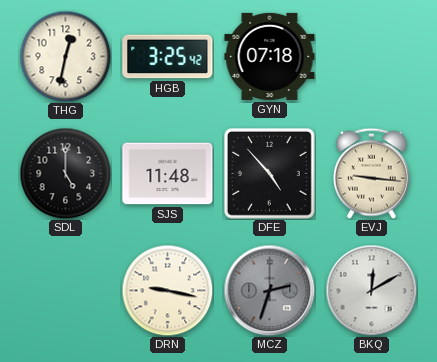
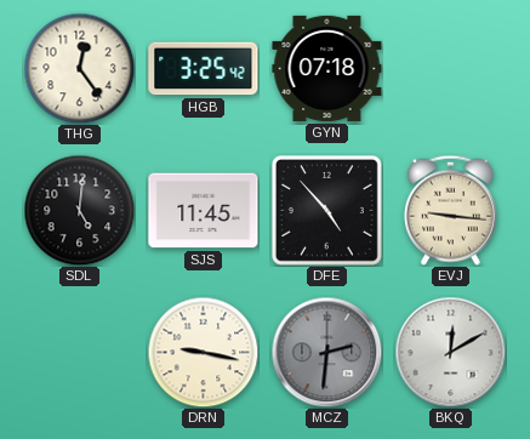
THG: 12:32 -> 12:24 (79, 68)
SDL: 5:00 -> 5:01 (79, 210)
SJS: 11:48 -> 11:45 (204, 211)
MCZ: 2:33 -> 2:31 (326, 352)
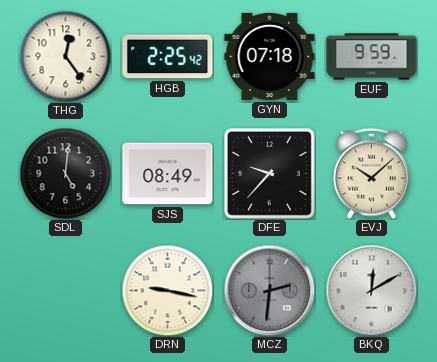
HGB: 3:25 -> 2:25 (168, 57)
EUF: none -> 9:59 (372, 57)
SJS: 11:45 -> 08:49 (168, 174)
DFE: 4:53 -> 9:37 (269, 173)
EVJ: 9:16 -> 10:08 (371, 173)
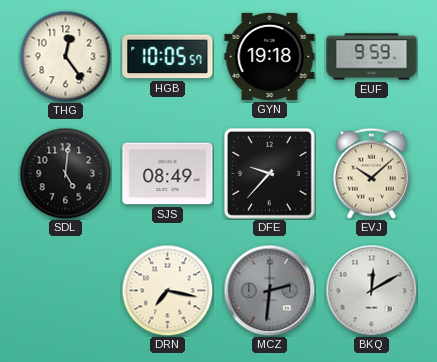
HGB: 2:25 -> 10:05 (168, 57)
GYN: 07:18 -> 19:18 (270, 56)
DRN: 9:17 -> 7:17 (167, 290)
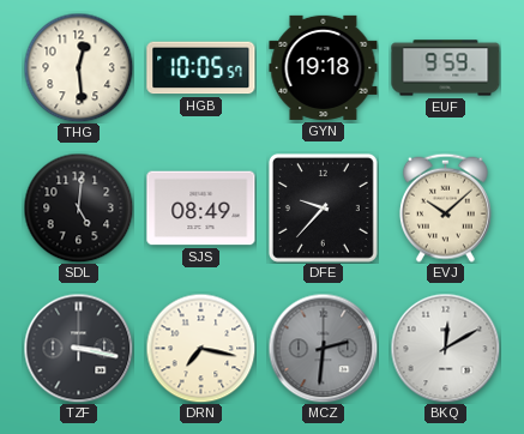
THG: 12:24 -> 12:29 (78, 67)
TZF: none -> 3:17 (78, 348)
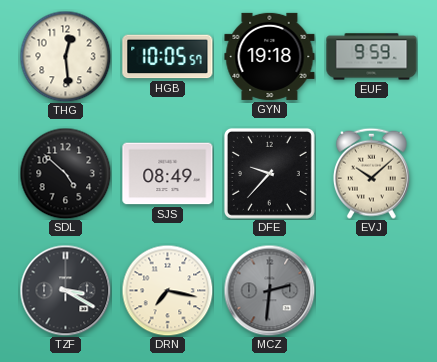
SDL: 5:01 -> 4:52 (65, 173)
TZF: 3:17 -> 3:20 (65, 290)
BKQ: 12:10 -> none (445, 348)
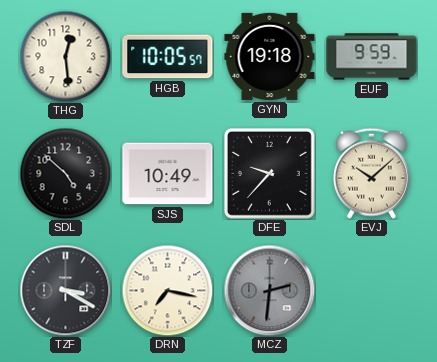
SJS: 08:49 -> 10:49 (168, 174)
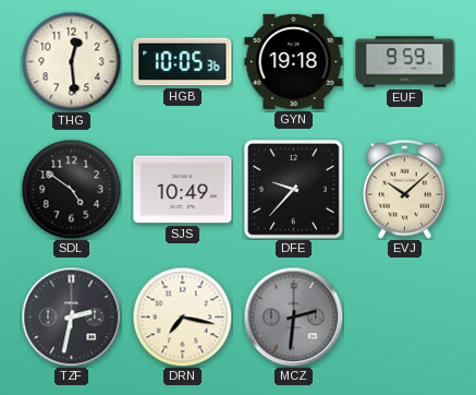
HGB: 10:05:57 -> 10:05:36 (183, 62)
SDL: 4:52 -> 4:51 (71, 189)
TZF: 3:20 -> 2:32 (71, 316)
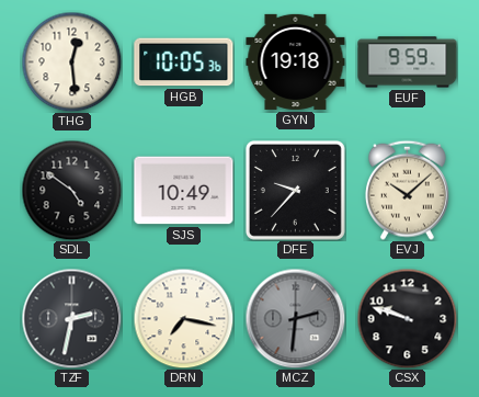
CSX: none -> 9:48 (407, 318)
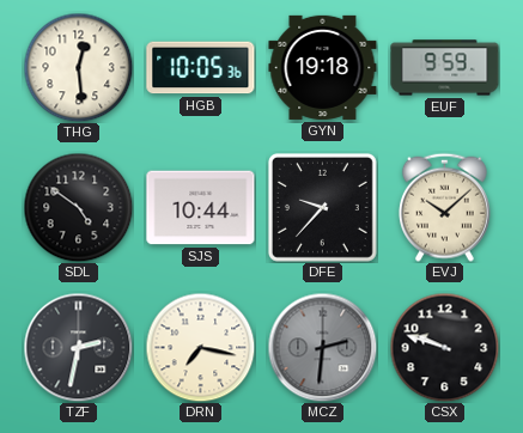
SJS: 10:49 -> 10:44 (201, 208)
